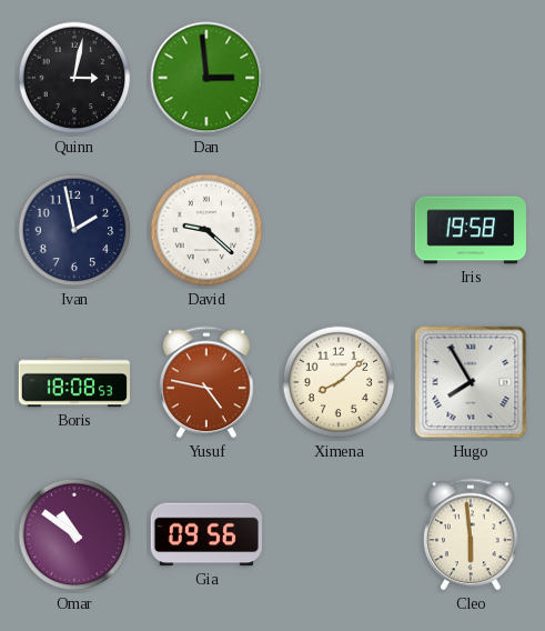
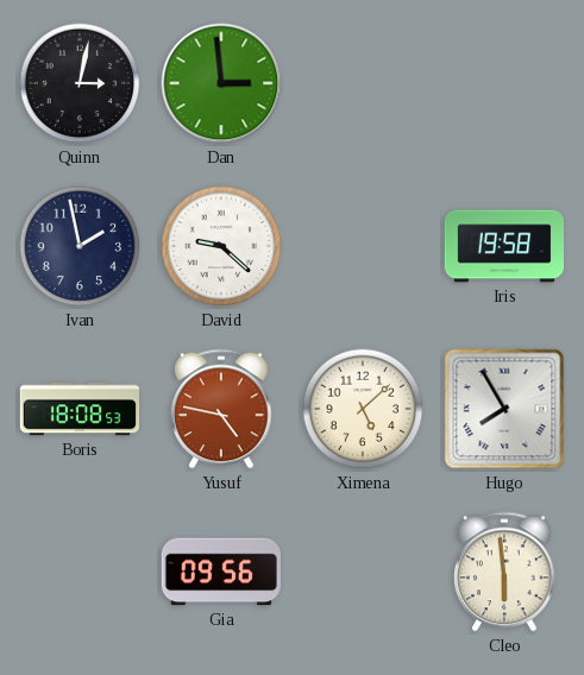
Ximena: 8:08 -> 5:08 (363, 409)
Omar: 10:51 -> none (74, 534)
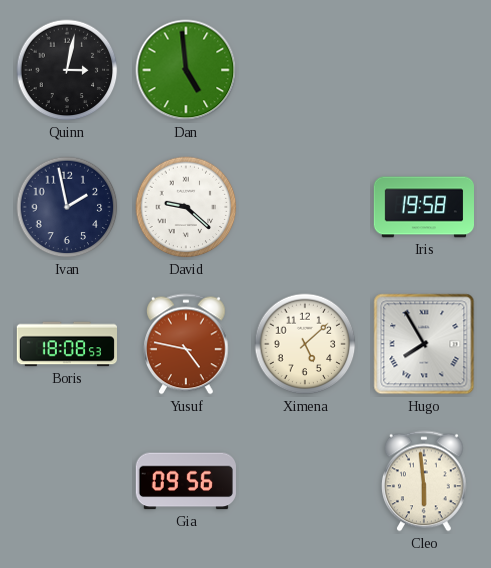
Dan: 2:59 -> 4:59 (186, 70)
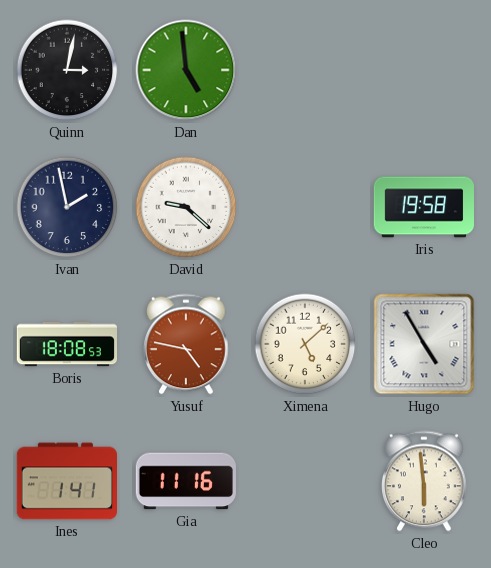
Hugo: 7:55 -> 4:55 (424, 344)
Ines: none -> 1:41 (66, 481)
Gia: 09:56 -> 11:16 (186, 481)
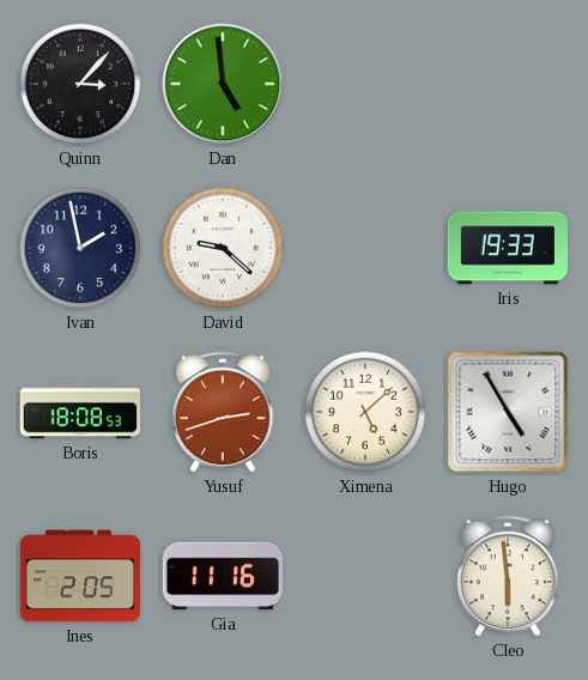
Quinn: 3:02 -> 3:07 (80, 84)
Iris: 19:58 -> 19:33 (507, 248)
Yusuf: 4:47 -> 2:42 (224, 412)
Ines: 1:41 -> 2:05 (79, 576)
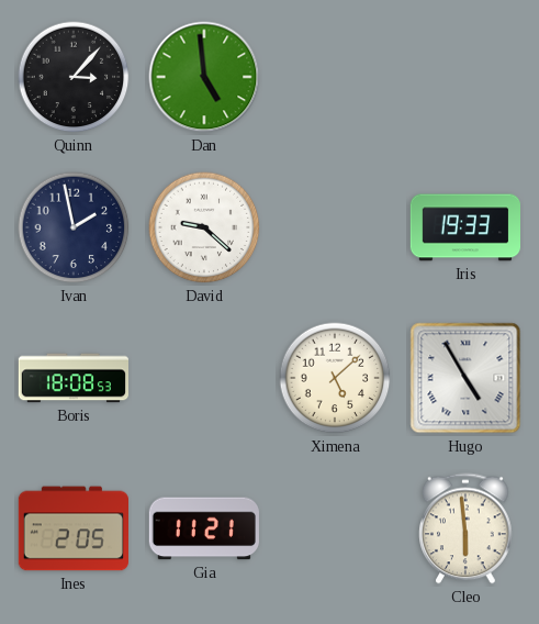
Yusuf: 2:42 -> none (224, 412)
Gia: 11:16 -> 11:21 (204, 528)
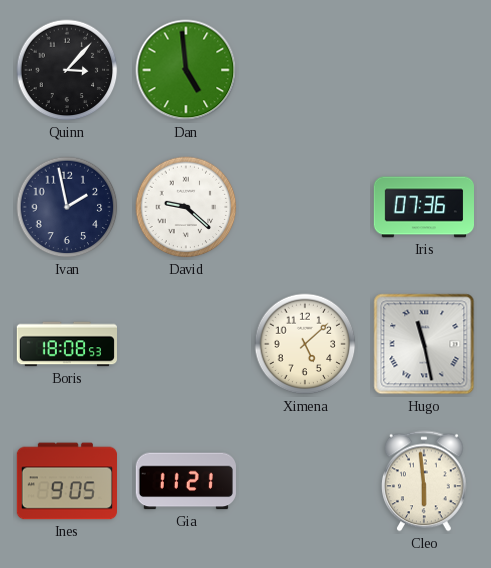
Iris: 19:33 -> 07:36 (423, 207)
Hugo: 4:55 -> 11:28 (424, 344)
Ines: 2:05 -> 9:05 (66, 481)
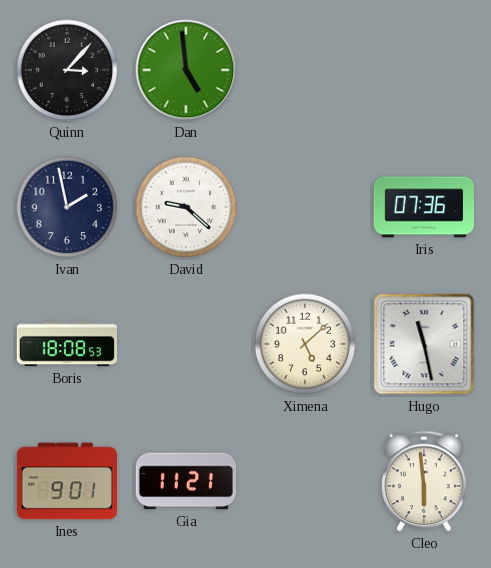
Ines: 9:05 -> 9:01 (66, 481)
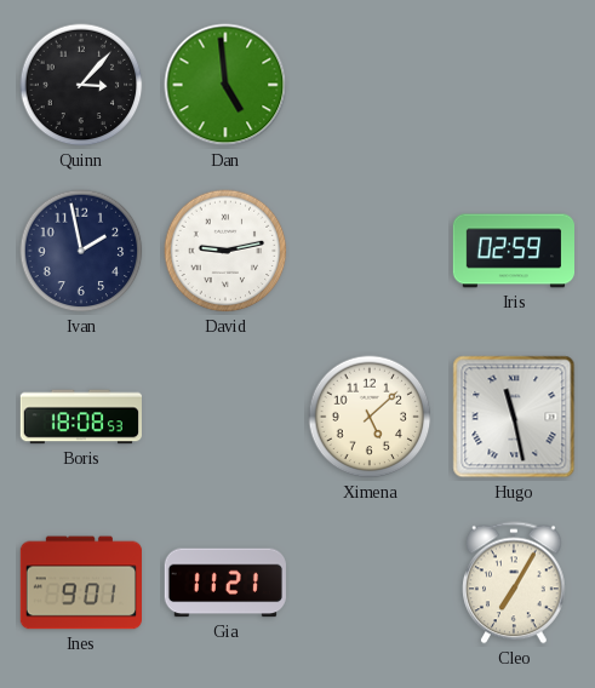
David: 9:22 -> 9:13 (225, 251)
Iris: 07:36 -> 02:59 (513, 251)
Cleo: 5:59 -> 7:05 (515, 583)
